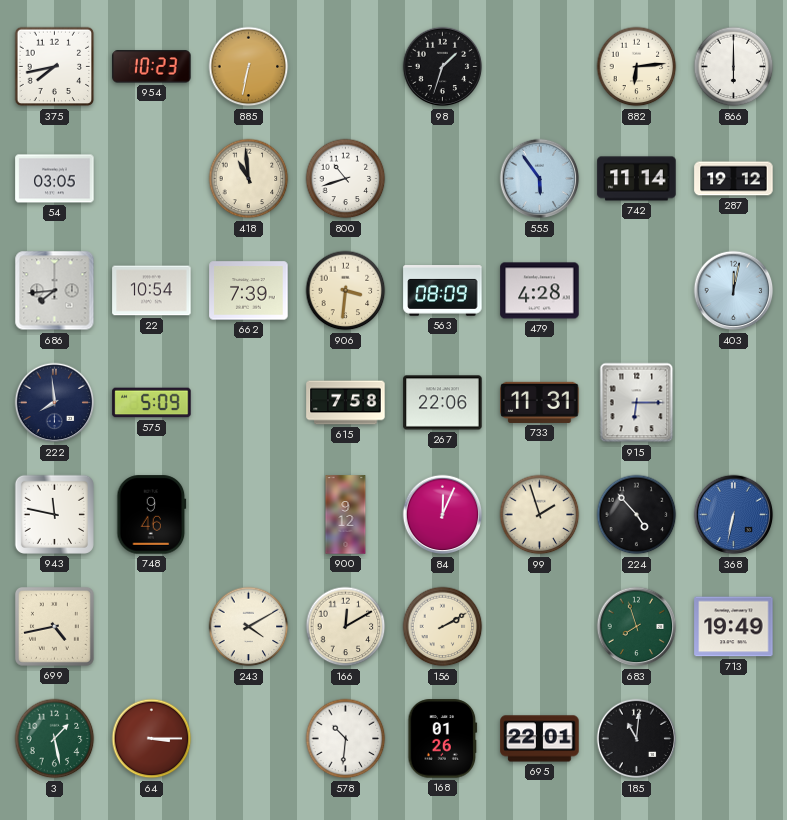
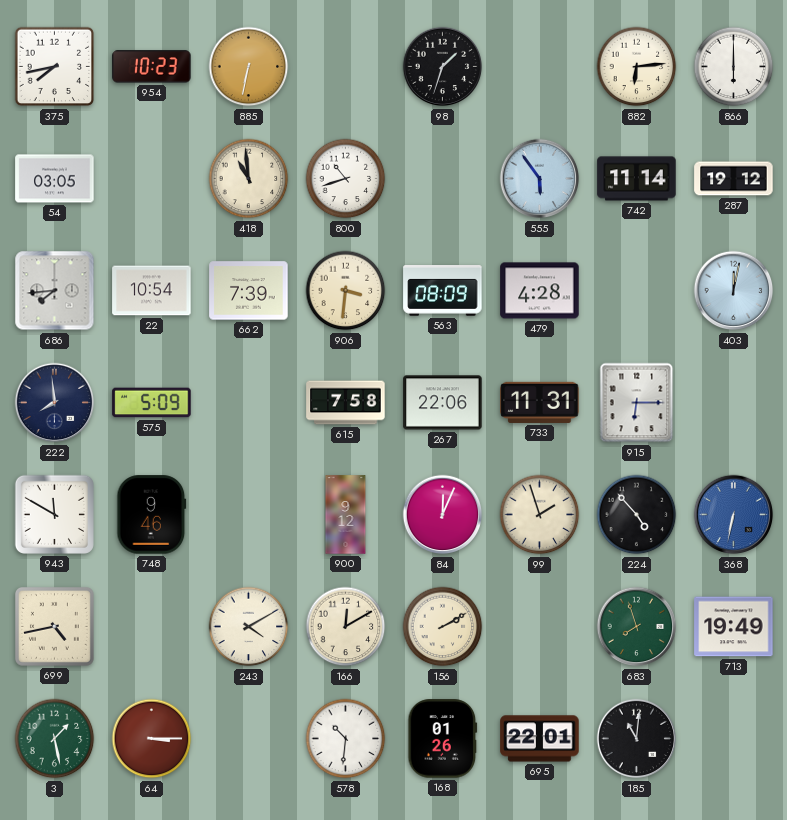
943: 11:47 -> 11:50 (54, 514)
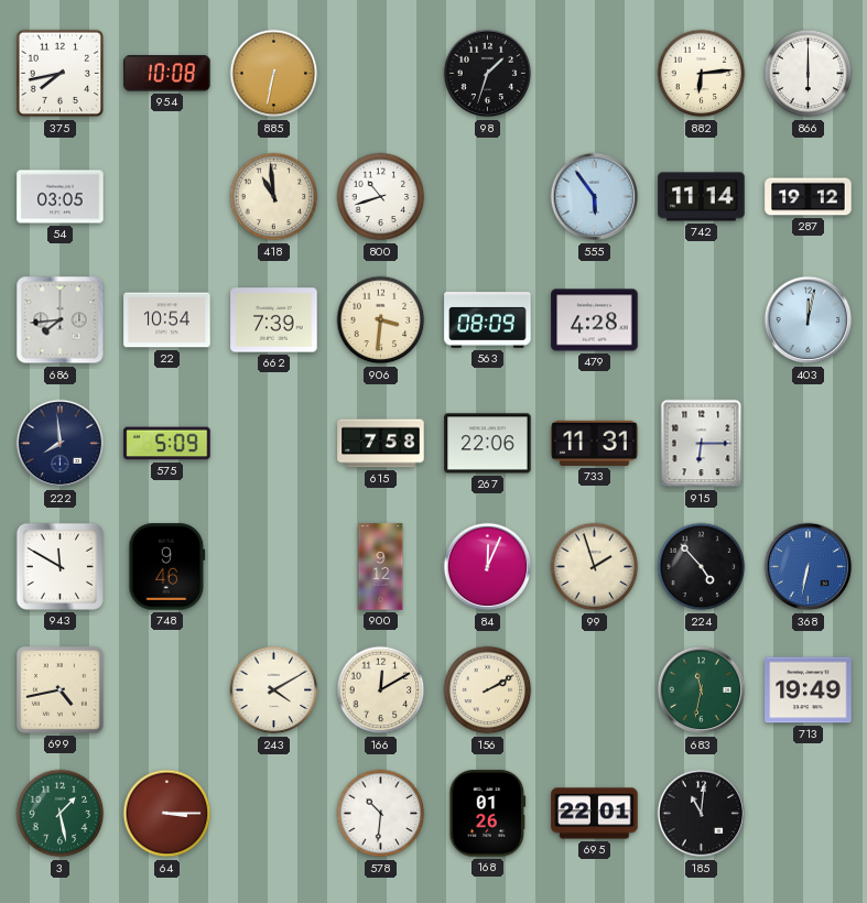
954: 10:23 -> 10:08 (167, 74)
683: 7:57 -> 11:32 (702, 690)
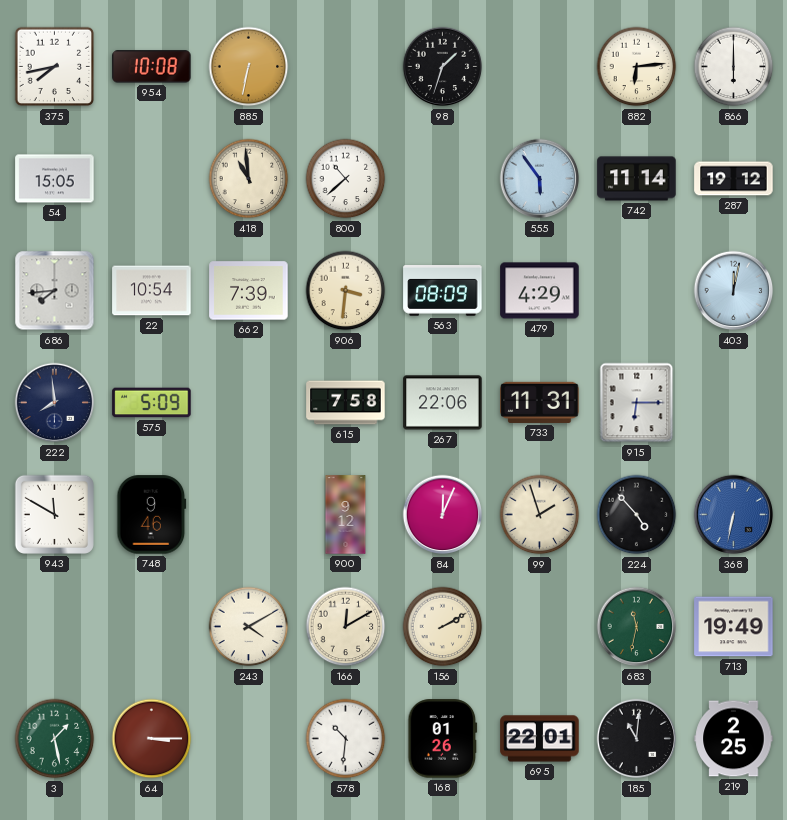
54: 03:05 -> 15:05 (55, 179)
800: 10:42 -> 10:38 (346, 179)
479: 4:28 -> 4:29 (540, 291)
699: 4:43 -> none (59, 689)
219: none -> 2:25 (734, 739)
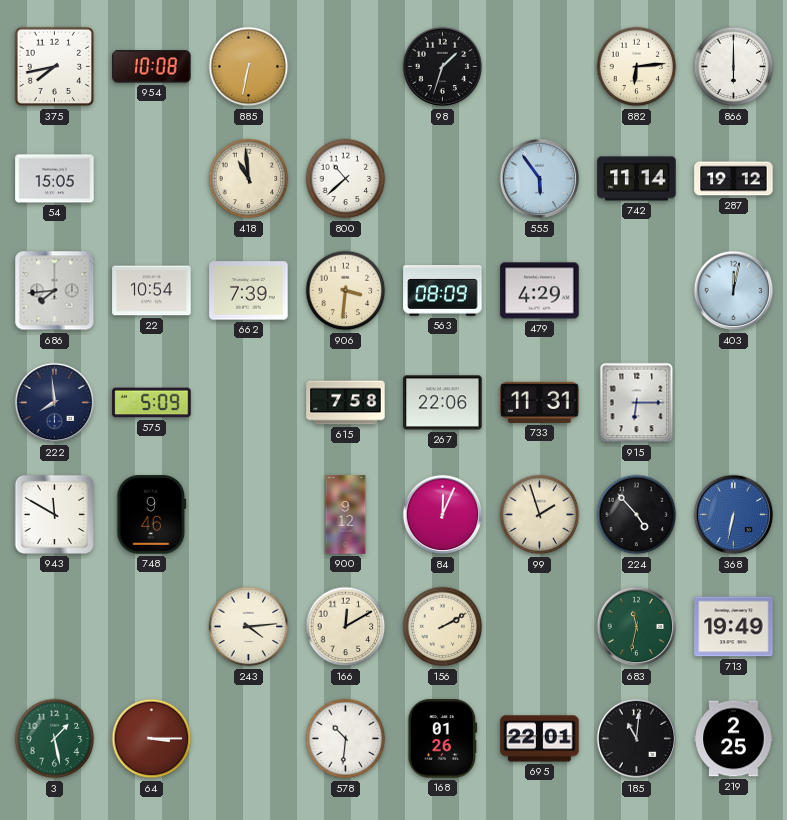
243: 4:10 -> 4:14 (249, 627)
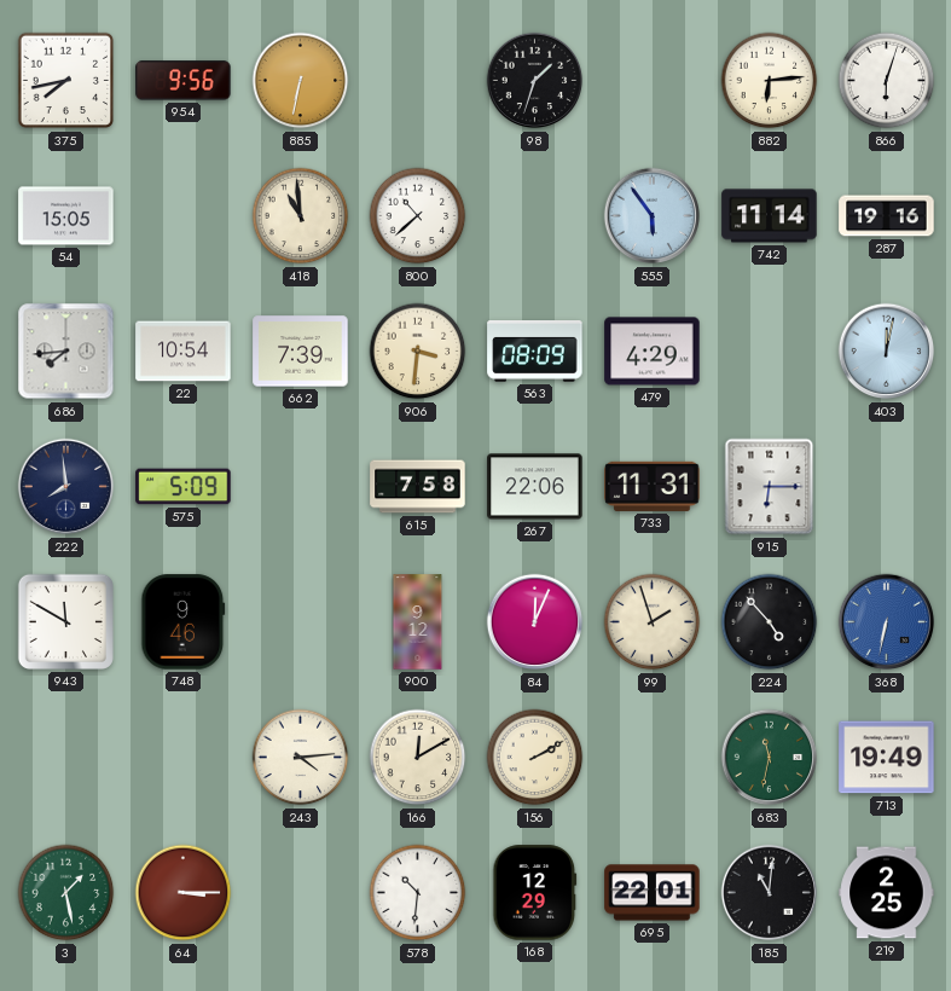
954: 10:08 -> 9:56 (184, 81)
866: 6:00 -> 6:03 (887, 81)
287: 19:12 -> 19:16 (887, 216)
168: 01:26 -> 12:29 (535, 893)
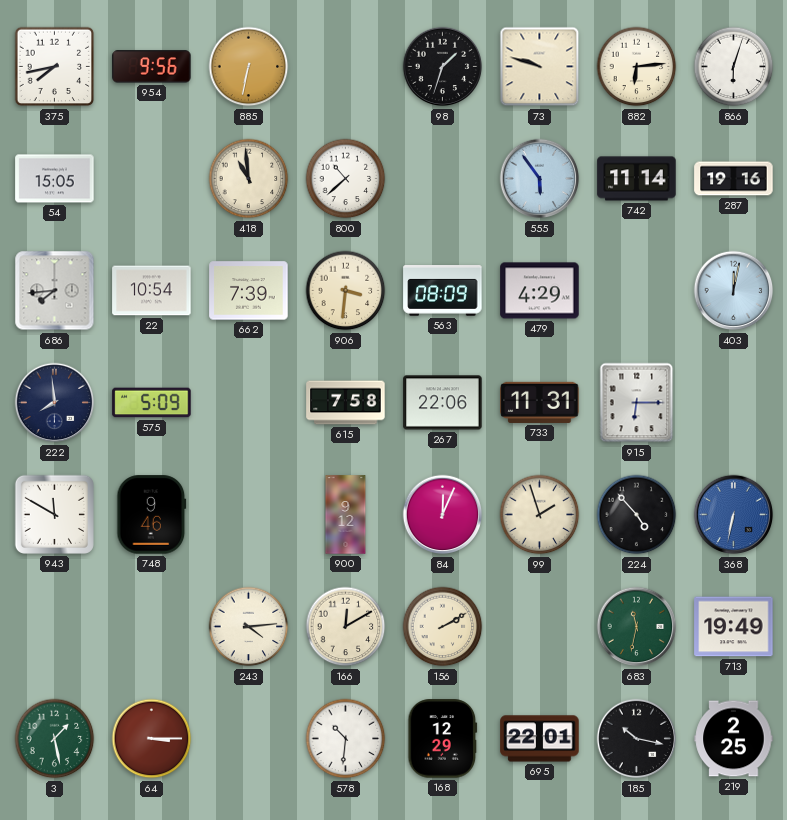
73: none -> 9:48 (540, 67)
185: 11:01 -> 10:17 (637, 739)
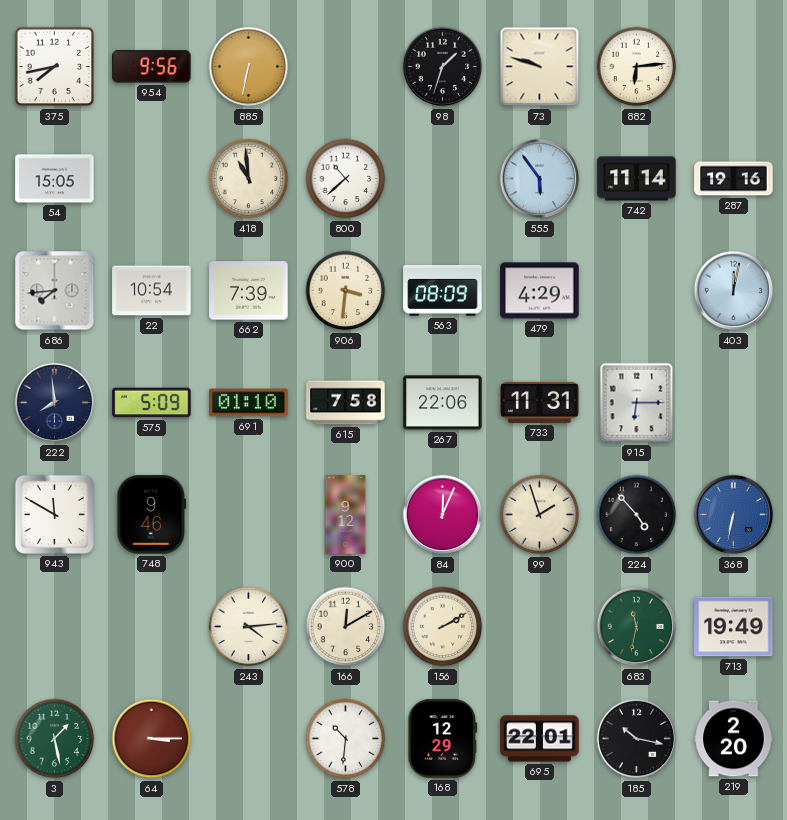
866: 6:03 -> none (734, 67)
691: none -> 01:10 (249, 403)
219: 2:25 -> 2:20 (734, 739)
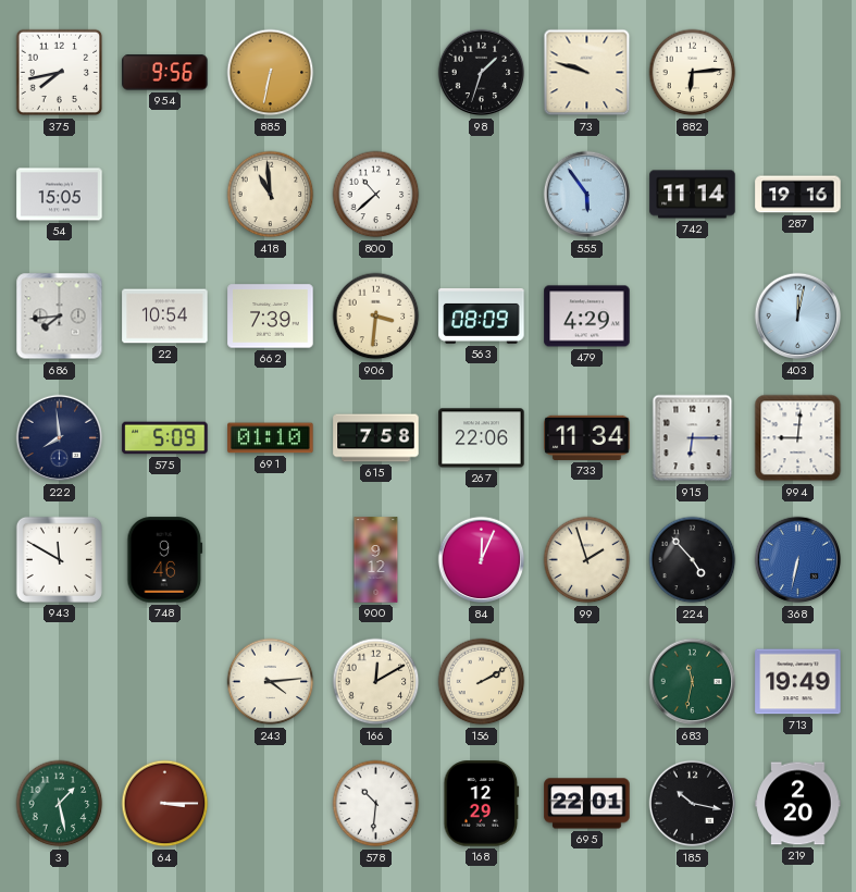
733: 11:31 -> 11:34 (587, 437)
994: none -> 9:01 (798, 438)
